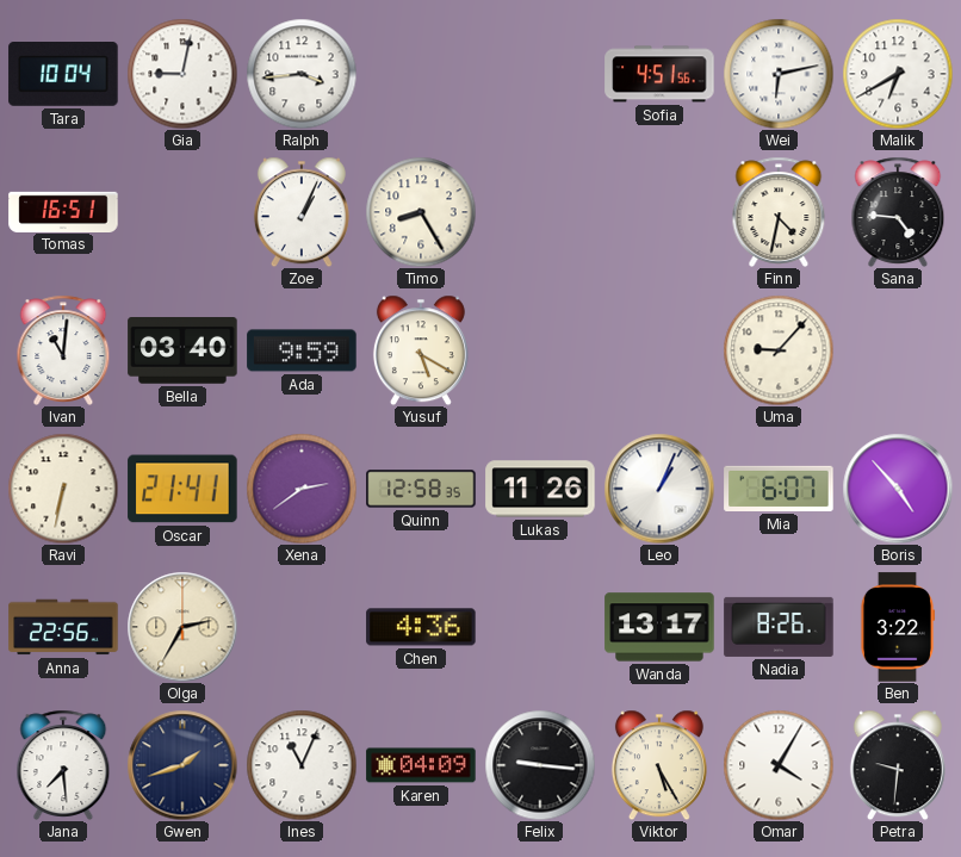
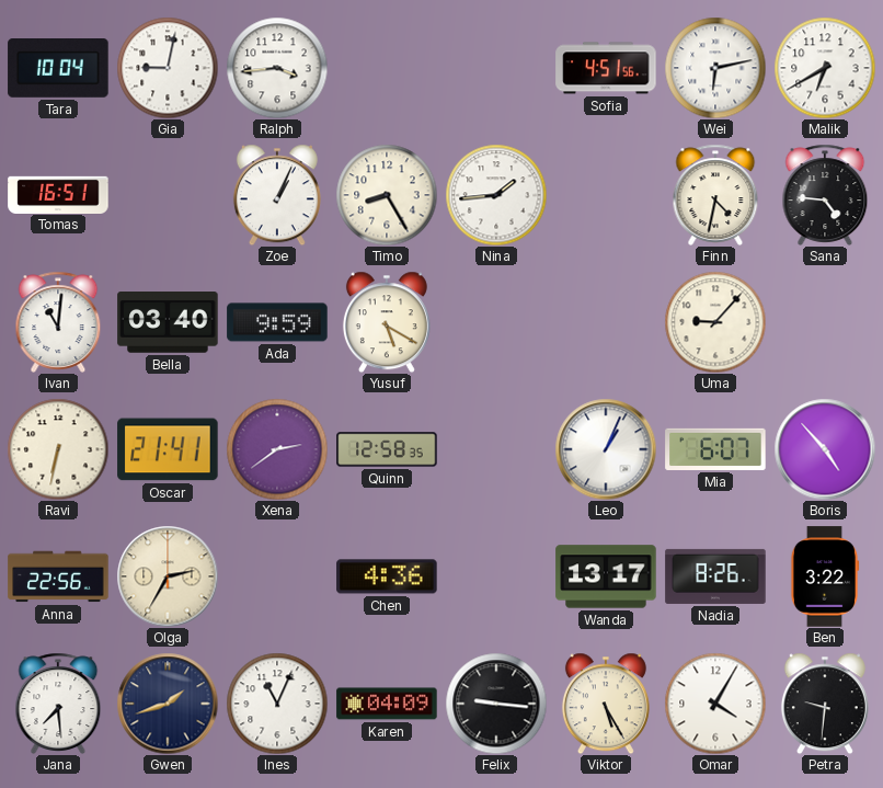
Nina: none -> 1:44 (496, 195)
Lukas: 11:26 -> none (540, 489)
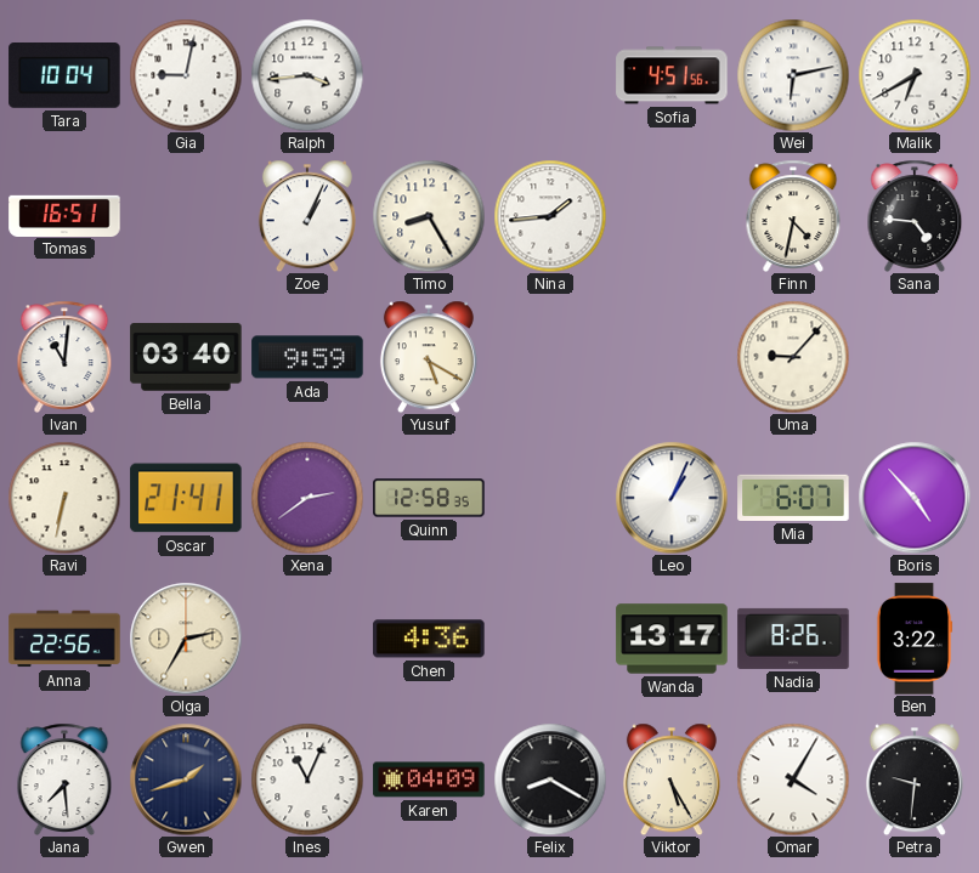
Felix: 9:16 -> 8:20 (550, 780)
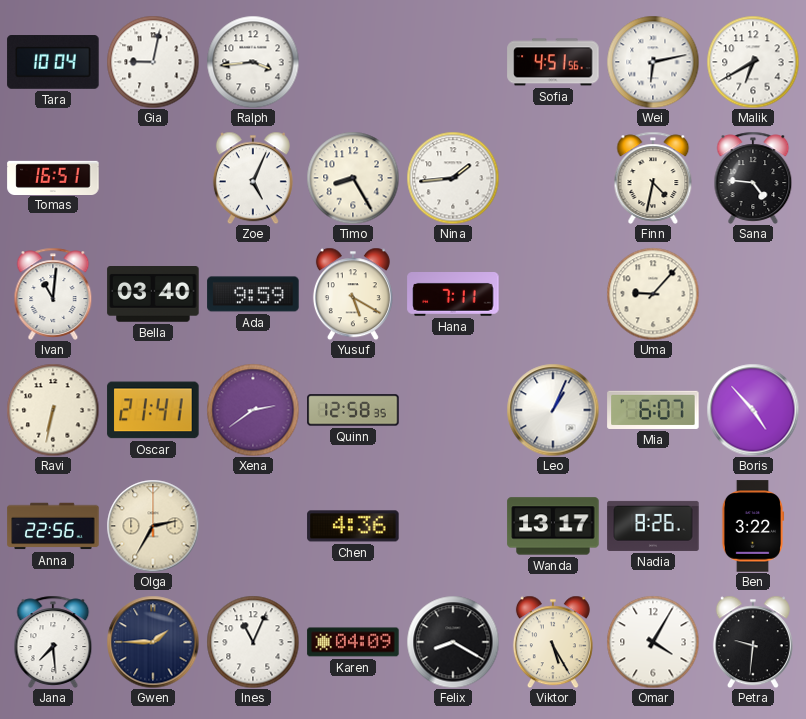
Zoe: 1:04 -> 5:04 (253, 178)
Hana: none -> 7:11 (453, 295)
Gwen: 1:42 -> 1:45 (153, 642)
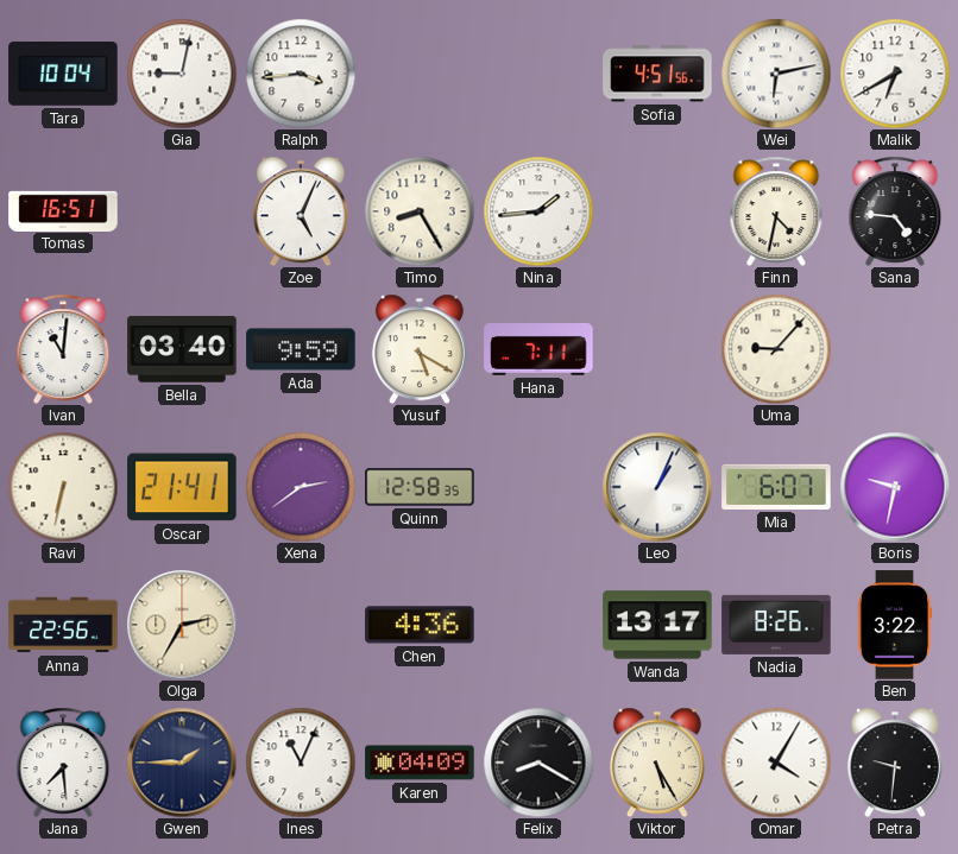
Boris: 4:53 -> 9:32 (895, 487)
